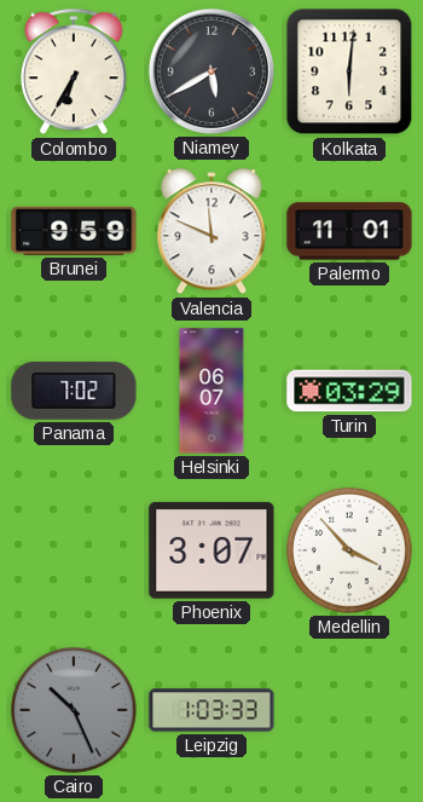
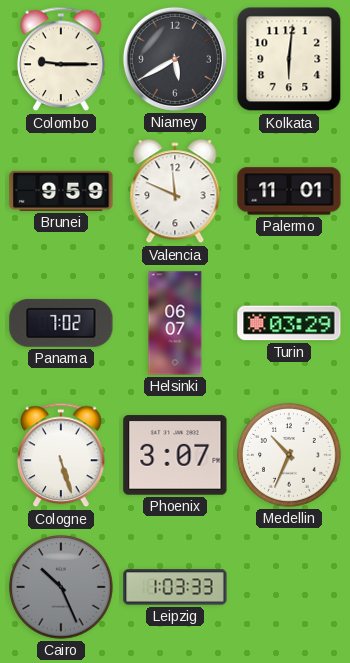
Colombo: 6:35 -> 9:15 (61, 59)
Cologne: none -> 5:27 (61, 455)
Medellin: 3:53 -> 10:34 (289, 455)
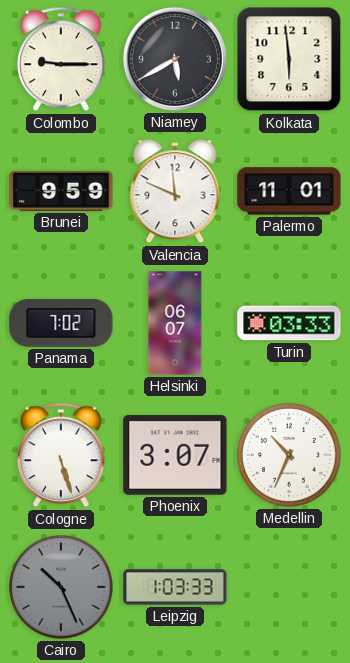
Kolkata: 6:01 -> 5:59 (289, 59)
Turin: 03:29 -> 03:33 (289, 323)
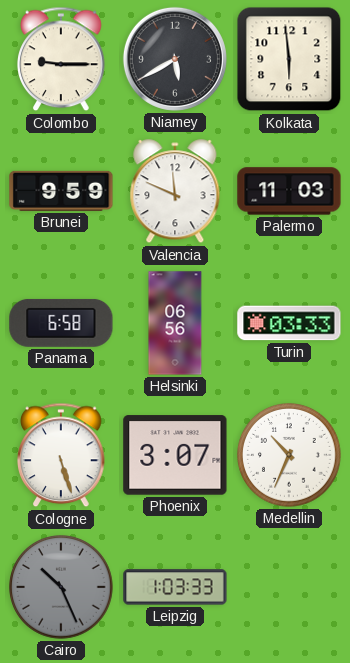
Palermo: 11:01 -> 11:03 (289, 191)
Panama: 7:02 -> 6:58 (61, 323)
Helsinki: 06:07 -> 06:56 (175, 323)
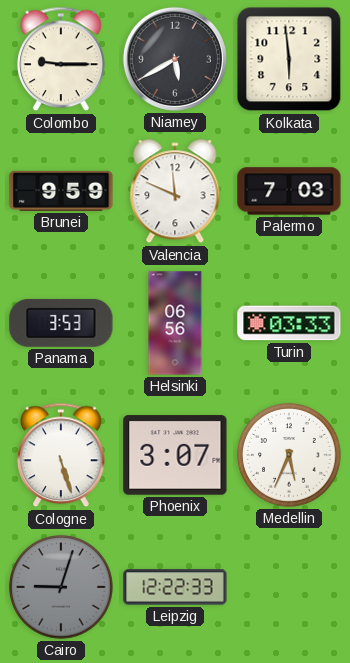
Palermo: 11:03 -> 7:03 (289, 191)
Panama: 6:58 -> 3:53 (61, 323)
Medellin: 10:34 -> 5:34 (289, 455)
Cairo: 10:26 -> 9:03 (61, 587)
Leipzig: 1:03 -> 12:22 (175, 587)
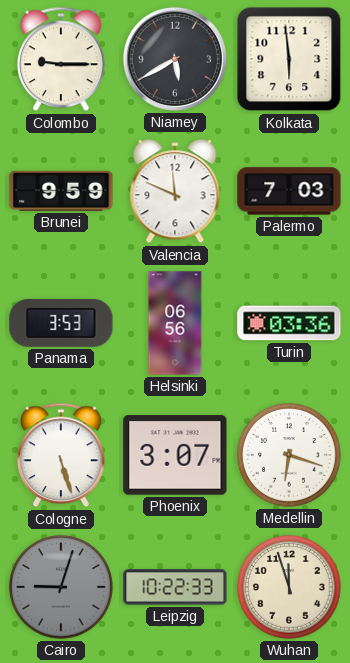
Turin: 03:33 -> 03:36 (289, 323)
Medellin: 5:34 -> 6:18 (289, 455)
Leipzig: 12:22 -> 10:22 (175, 587)
Wuhan: none -> 11:57 (289, 587)
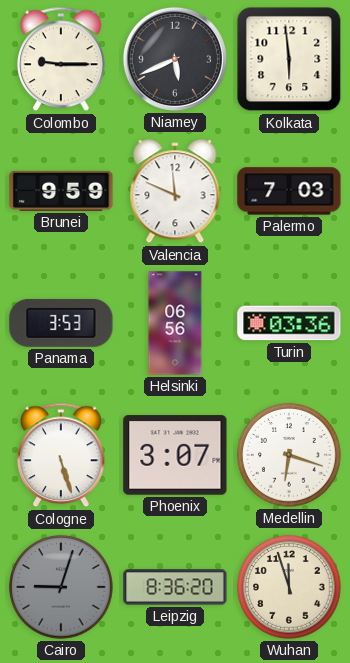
Niamey: 5:40 -> 5:41 (175, 59)
Leipzig: 10:22 -> 8:36 (175, 587)
